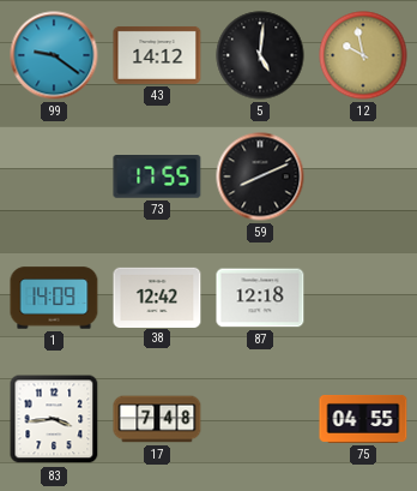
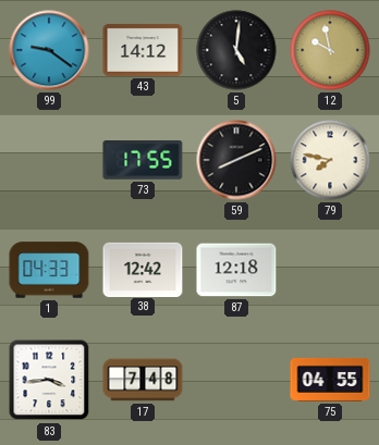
79: none -> 7:47 (330, 160)
1: 14:09 -> 04:33 (49, 270)
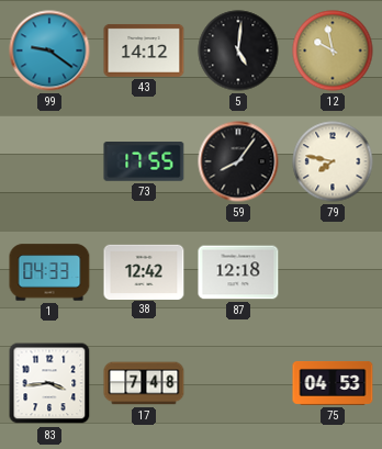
59: 8:11 -> 8:06 (238, 161)
75: 04:55 -> 04:53 (333, 383)
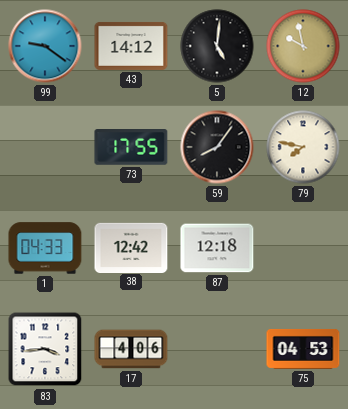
17: 7:48 -> 4:06 (131, 349)
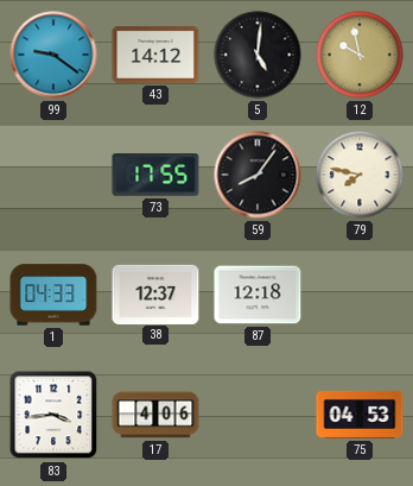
38: 12:42 -> 12:37 (155, 294)
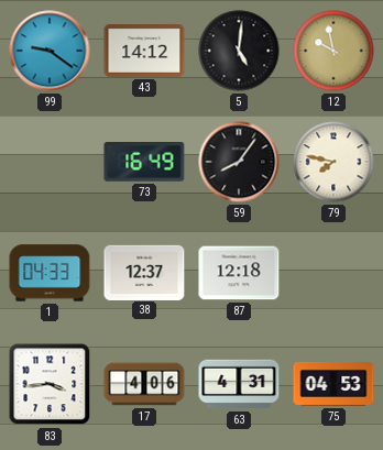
73: 17:55 -> 16:49 (144, 162)
63: none -> 4:31 (239, 384)
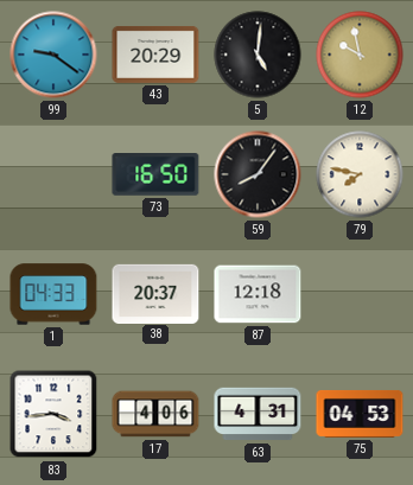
43: 14:12 -> 20:29 (155, 55)
73: 16:49 -> 16:50 (155, 174)
38: 12:37 -> 20:37 (155, 293)
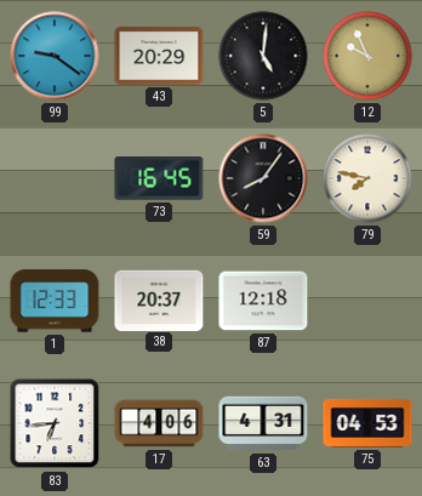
12: 9:58 -> 9:56 (367, 56)
73: 16:50 -> 16:45 (159, 178)
1: 04:33 -> 12:33 (55, 301)
83: 3:44 -> 6:44 (55, 423)
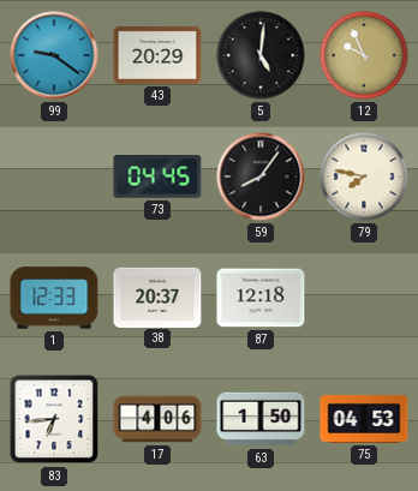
73: 16:45 -> 04:45 (157, 176)
63: 4:31 -> 1:50 (261, 419)
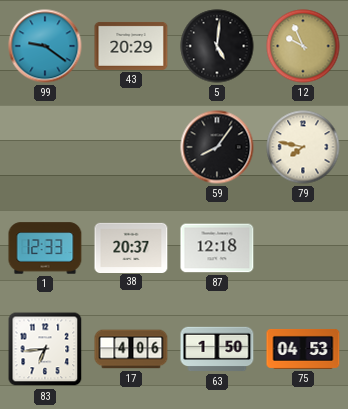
73: 04:45 -> none (157, 176)
